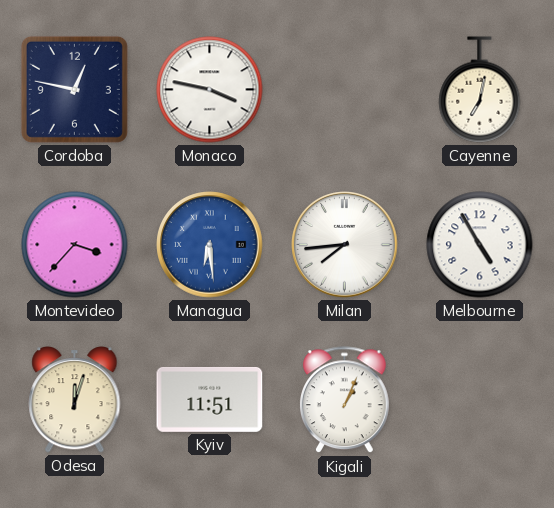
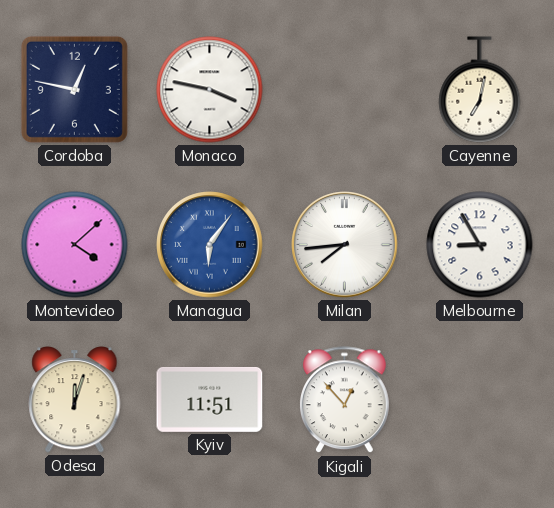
Montevideo: 3:37 -> 4:08 (75, 245)
Managua: 6:29 -> 6:06 (210, 245)
Melbourne: 4:55 -> 8:55 (480, 245)
Kigali: 1:04 -> 12:53 (344, 400)
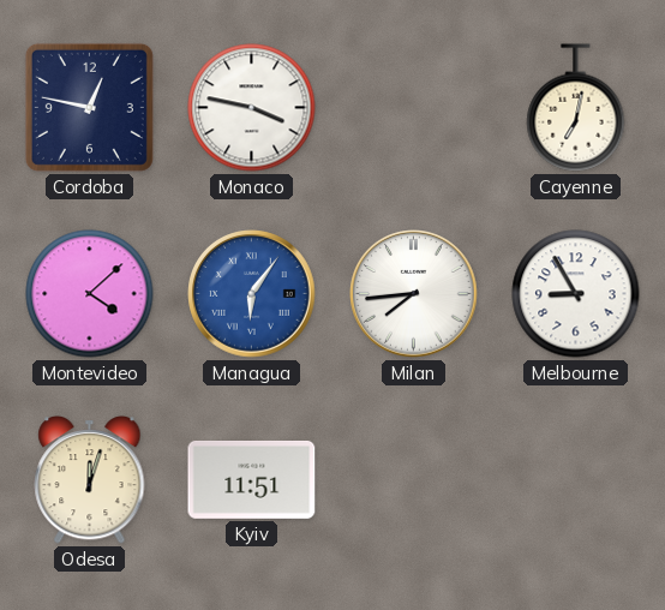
Kigali: 12:53 -> none (344, 400)
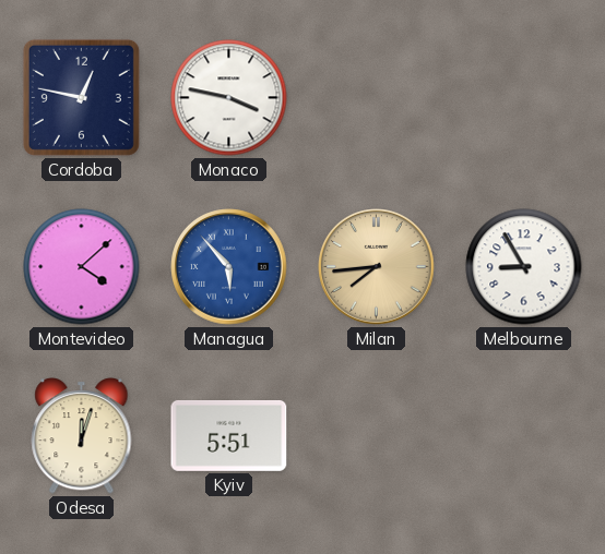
Cayenne: 7:02 -> none (576, 108)
Managua: 6:06 -> 5:53 (229, 267)
Milan dial: white -> champagne (377, 267)
Kyiv: 11:51 -> 5:51 (229, 435)
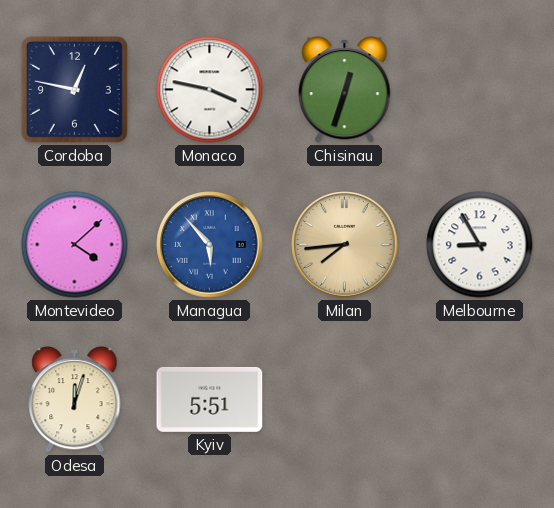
Chisinau: none -> 12:33 (345, 90)
